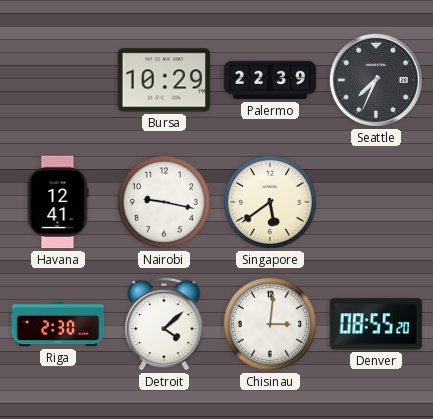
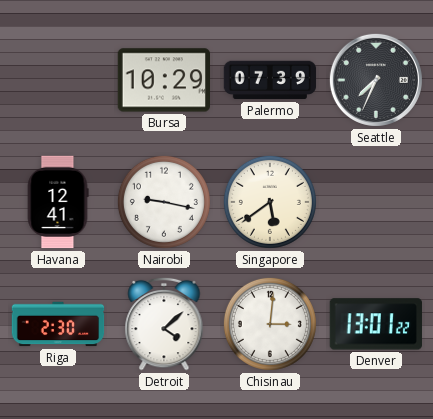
Palermo: 22:39 -> 07:39 (270, 80)
Denver: 08:55 -> 13:01 (376, 324)
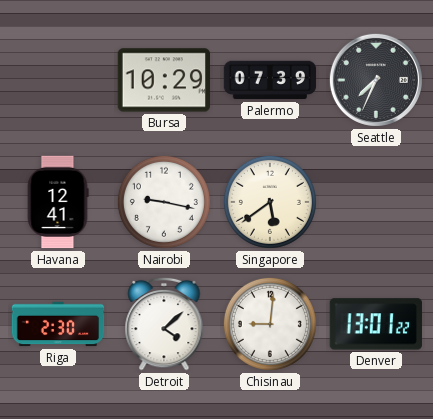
Chisinau: 3:01 -> 9:01 (270, 324)
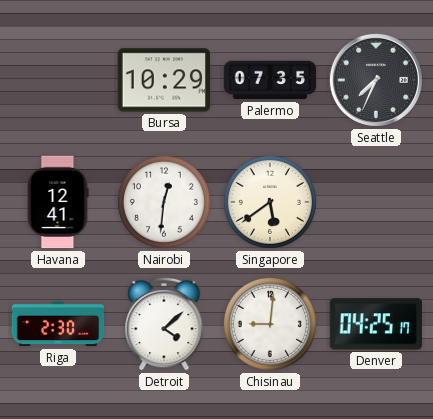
Palermo: 07:39 -> 07:35 (270, 80)
Nairobi: 9:17 -> 12:31 (164, 202)
Denver: 13:01 -> 04:25 (376, 324)
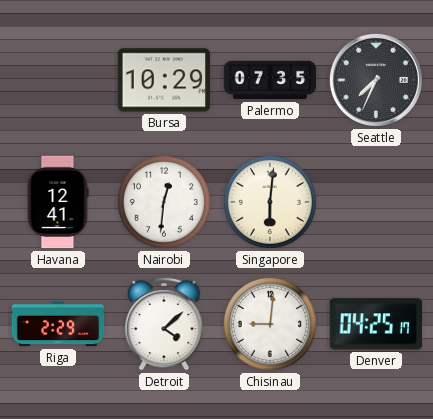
Singapore: 5:39 -> 6:01 (270, 202)
Riga: 2:30 -> 2:29 (58, 324)
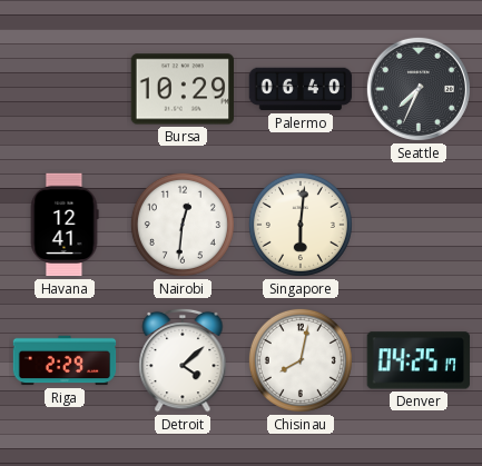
Palermo: 07:35 -> 06:40 (301, 89)
Chisinau: 9:01 -> 8:02 (301, 360)
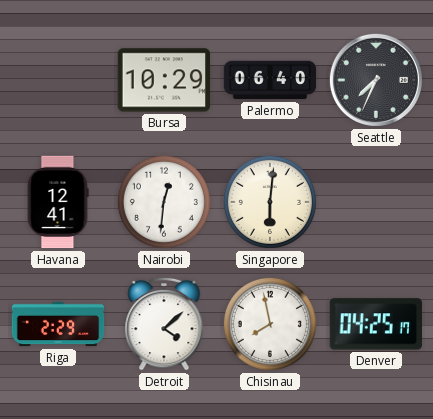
Chisinau: 8:02 -> 7:58 (270, 324)
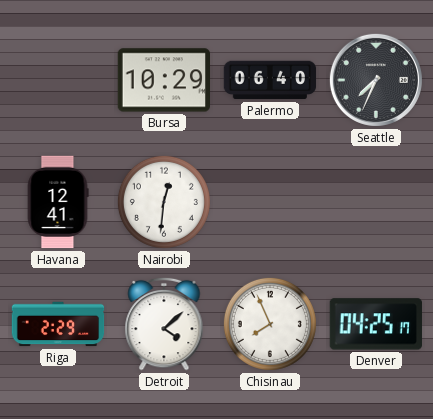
Singapore: 6:01 -> none (270, 202)
Chisinau: 7:58 -> 7:56 (270, 324)
